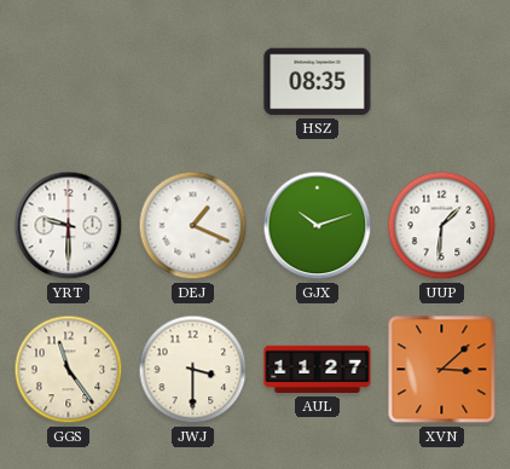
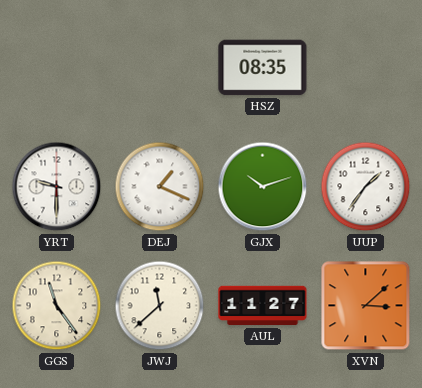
UUP: 1:31 -> 1:36 (366, 187)
JWJ: 3:30 -> 11:38 (160, 306)
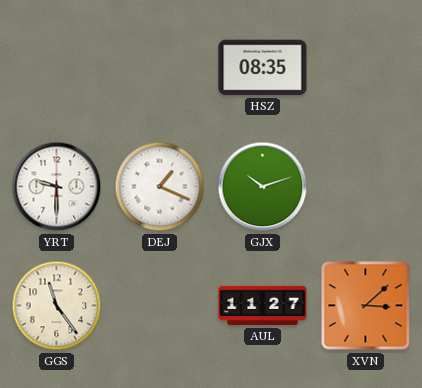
UUP: 1:36 -> none (366, 187)
JWJ: 11:38 -> none (160, 306)
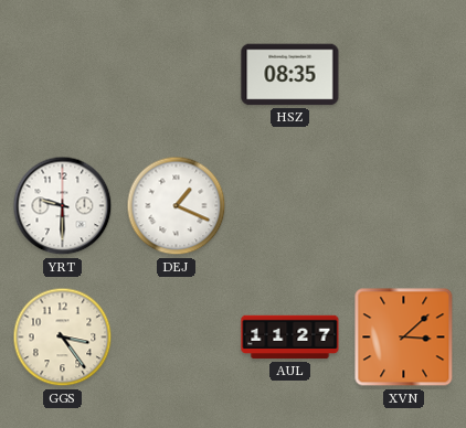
GJX: 10:12 -> none (263, 187)
GGS: 11:24 -> 3:24 (63, 338)
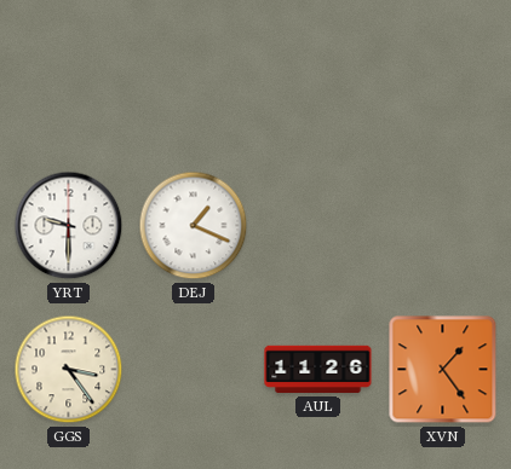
HSZ: 08:35 -> none (290, 75)
AUL: 11:27 -> 11:26 (318, 370)
XVN: 3:08 -> 1:24 (443, 370)
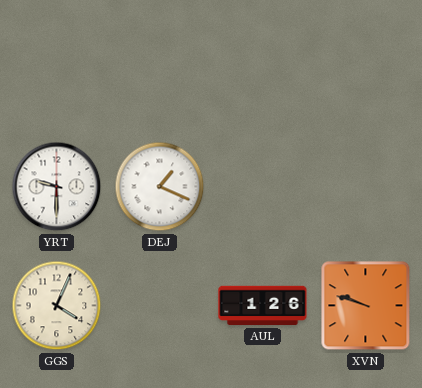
GGS: 3:24 -> 4:04 (57, 306)
AUL: 11:26 -> 1:26 (263, 306)
XVN: 1:24 -> 9:48 (366, 306)
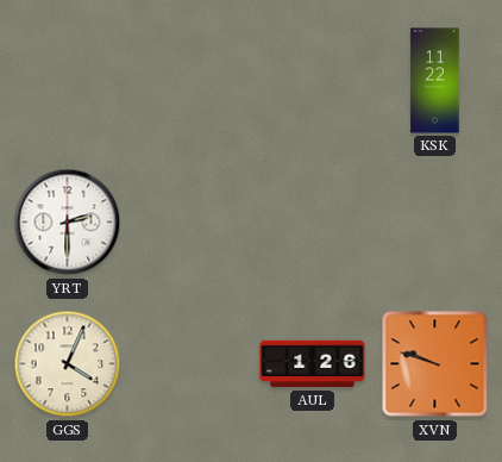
KSK: none -> 11:22 (435, 81)
YRT: 9:30 -> 2:30 (68, 223)
DEJ: 1:19 -> none (160, 187)
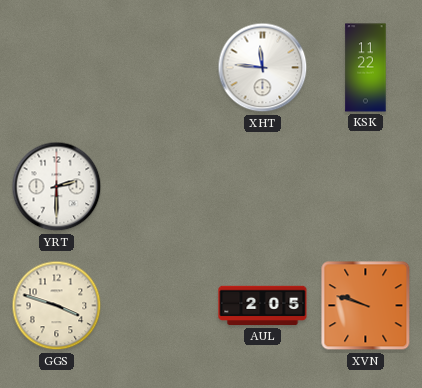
XHT: none -> 11:46 (263, 68)
GGS: 4:04 -> 3:48 (57, 306)
AUL: 1:26 -> 2:05 (263, 306)
